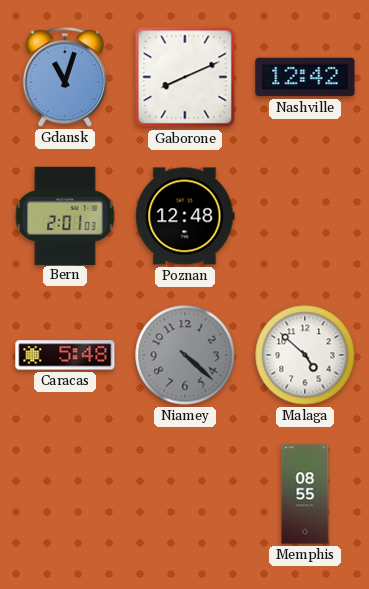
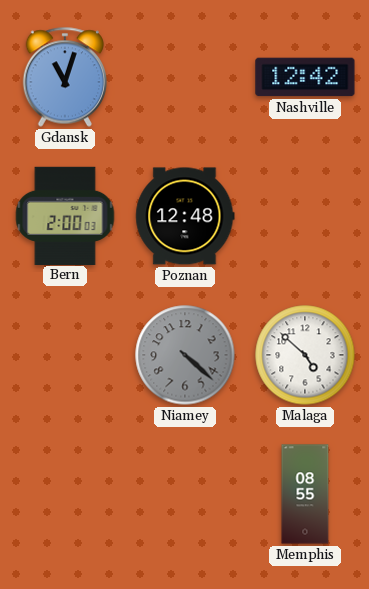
Gaborone: 8:11 -> none (185, 77)
Bern: 2:01 -> 2:00 (65, 215)
Caracas: 5:48 -> none (65, 355)
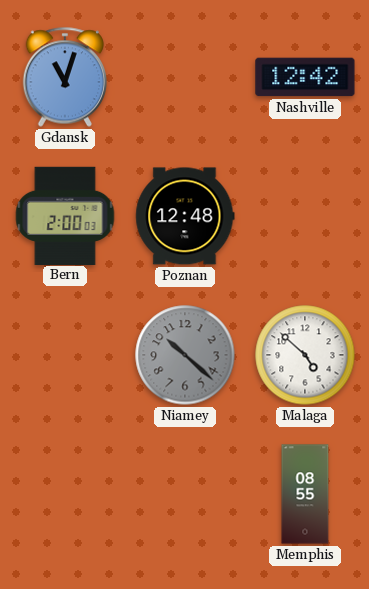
Niamey: 4:22 -> 10:22 (185, 355)
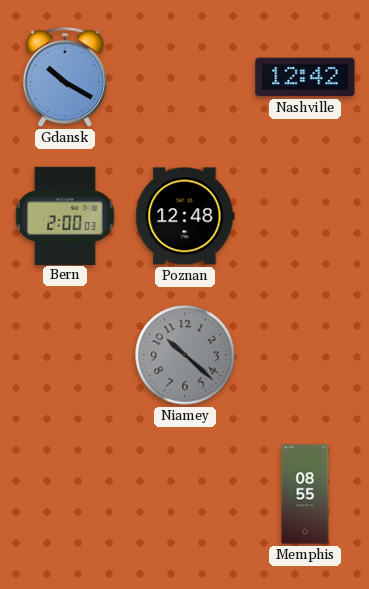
Gdansk: 11:03 -> 10:20 (64, 77)
Malaga: 4:52 -> none (305, 355)
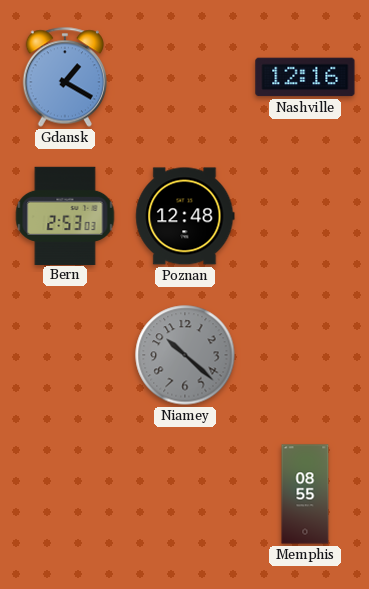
Gdansk: 10:20 -> 1:20 (64, 77)
Nashville: 12:42 -> 12:16 (305, 77)
Bern: 2:00 -> 2:53 (65, 215)
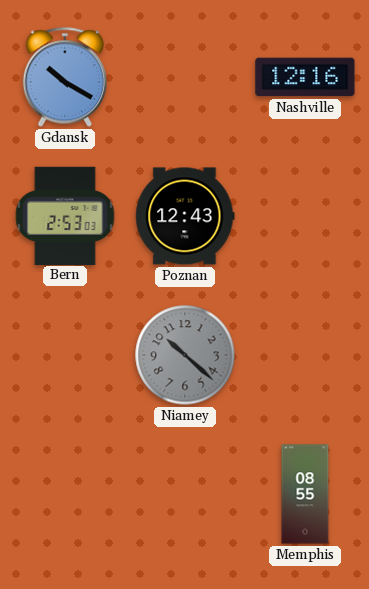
Gdansk: 1:20 -> 10:20 (64, 77)
Poznan: 12:48 -> 12:43 (185, 216)
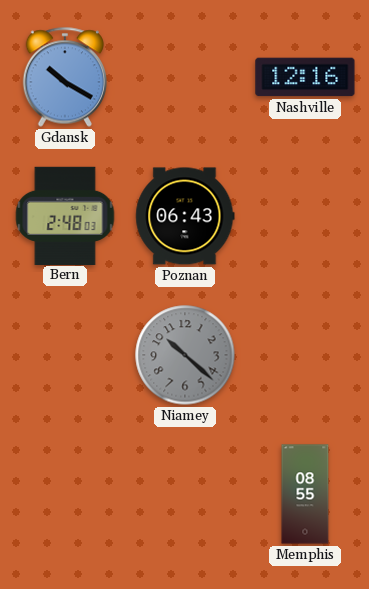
Bern: 2:53 -> 2:48 (65, 215)
Poznan: 12:43 -> 06:43 (185, 216)
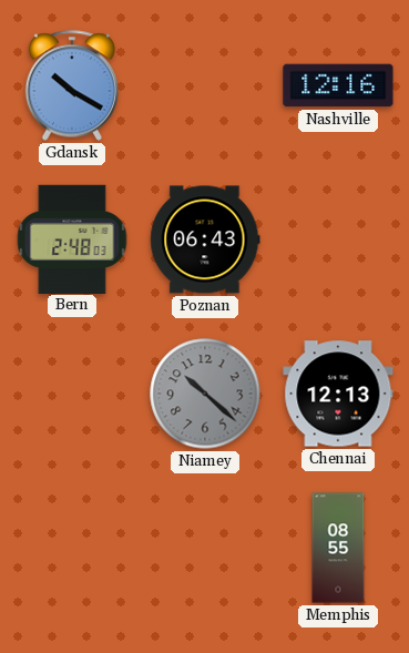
Chennai: none -> 12:13 (338, 394)
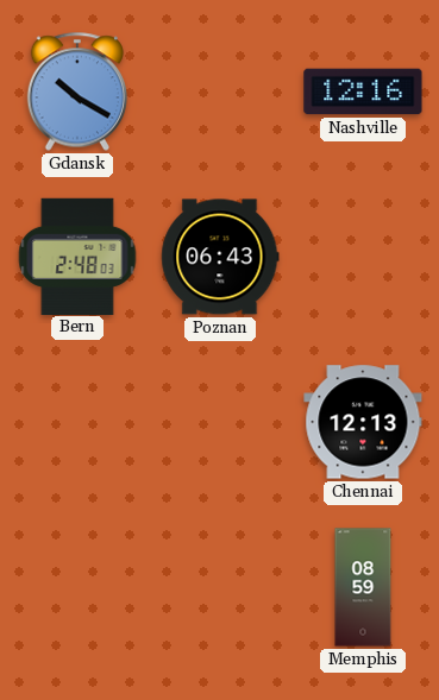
Niamey: 10:22 -> none (205, 394)
Memphis: 08:55 -> 08:59 (363, 587)
